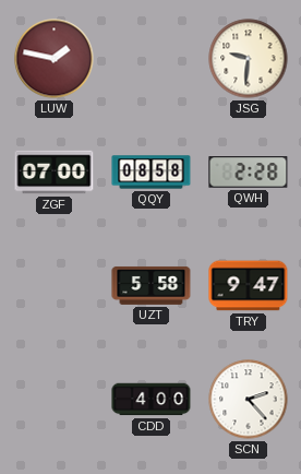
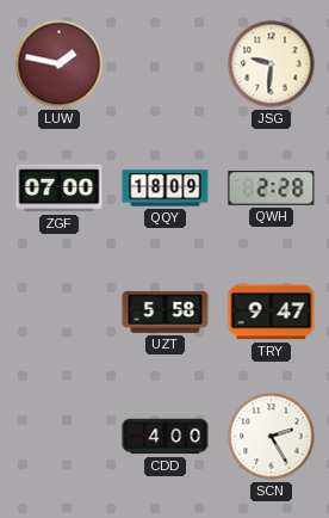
QQY: 08:58 -> 18:09 (166, 189)
SCN: 2:23 -> 2:25 (272, 437)
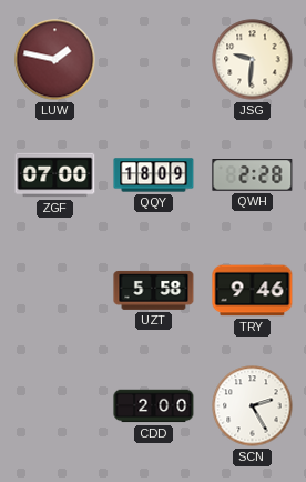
TRY: 9:47 -> 9:46 (253, 291)
CDD: 4:00 -> 2:00 (154, 406)
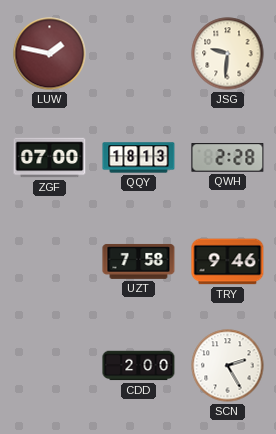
QQY: 18:09 -> 18:13 (139, 158)
UZT: 5:58 -> 7:58 (139, 261)
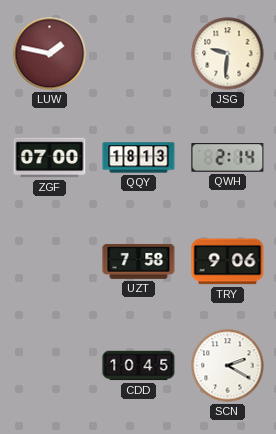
QWH: 2:28 -> 2:14 (228, 158)
TRY: 9:46 -> 9:06 (228, 262)
CDD: 2:00 -> 10:45 (139, 366)
SCN: 2:25 -> 2:20 (228, 366)
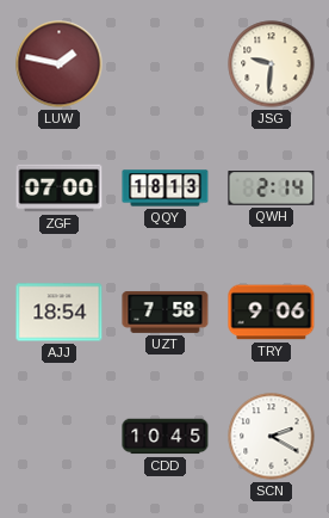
AJJ: none -> 18:54 (60, 313)
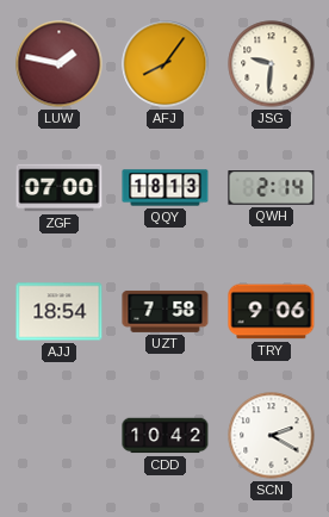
AFJ: none -> 8:06 (166, 64)
CDD: 10:45 -> 10:42 (166, 436)
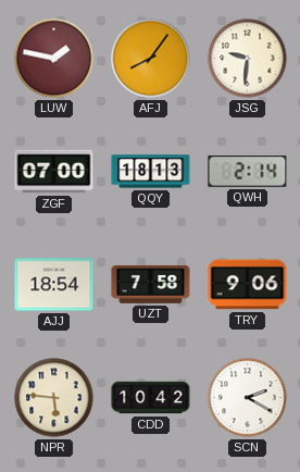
NPR: none -> 5:46 (54, 398)
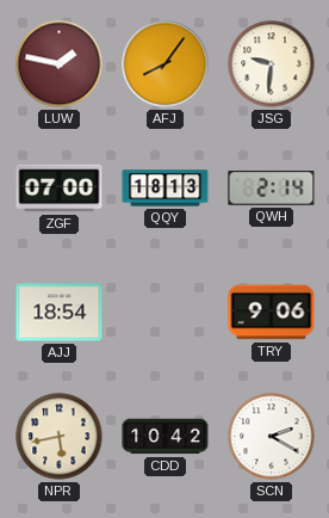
UZT: 7:58 -> none (151, 284)
NPR: 5:46 -> 5:43 (60, 437)
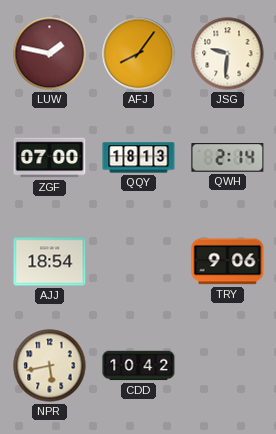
SCN: 2:20 -> none (272, 437)
